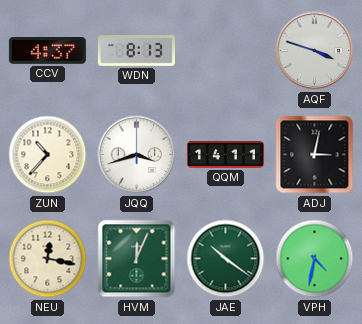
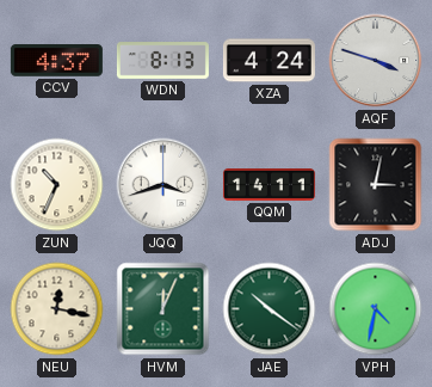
XZA: none -> 4:24 (269, 61)
ZUN: 10:37 -> 10:34 (57, 185)
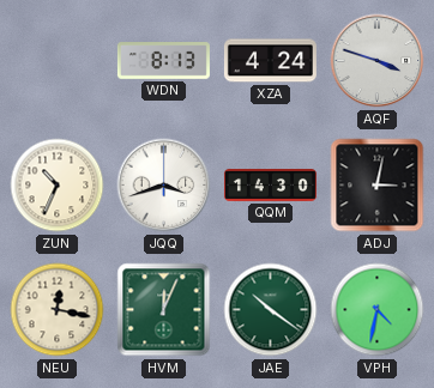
CCV: 4:37 -> none (56, 61)
QQM: 14:11 -> 14:30 (270, 186)
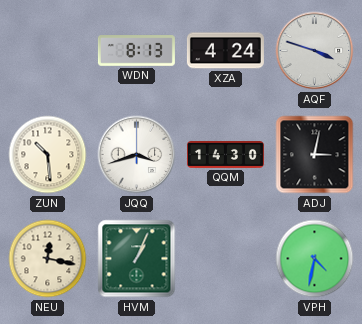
ZUN: 10:34 -> 10:29 (48, 155)
HVM: 12:04 -> 1:04 (137, 259)
JAE: 10:21 -> none (271, 310)
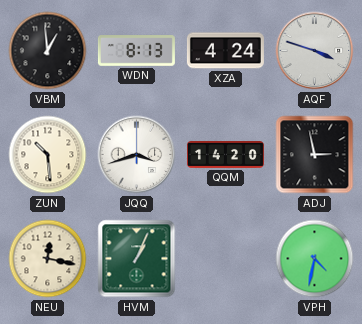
VBM: none -> 12:59 (48, 51)
QQM: 14:30 -> 14:20 (225, 155)
ADJ: 3:02 -> 2:58 (315, 155)
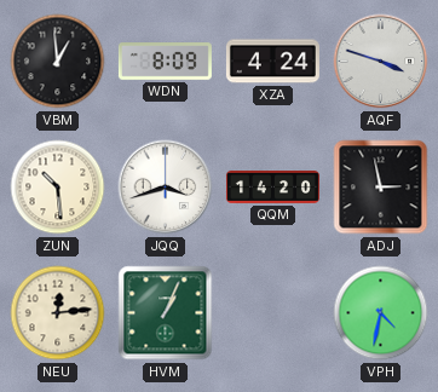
WDN: 8:13 -> 8:09 (165, 62)
NEU: 12:17 -> 12:14 (58, 313)
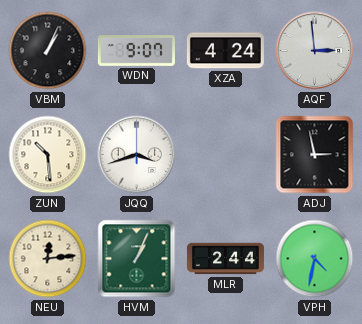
VBM: 12:59 -> 1:04 (48, 51)
WDN: 8:09 -> 9:07 (136, 51)
AQF: 3:48 -> 2:59 (315, 51)
QQM: 14:20 -> none (272, 188)
MLR: none -> 2:44 (225, 259)
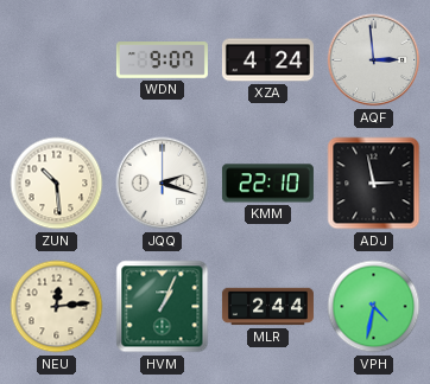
VBM: 1:04 -> none (48, 51)
JQQ: 3:42 -> 2:18 (163, 184)
KMM: none -> 22:10 (267, 184)
